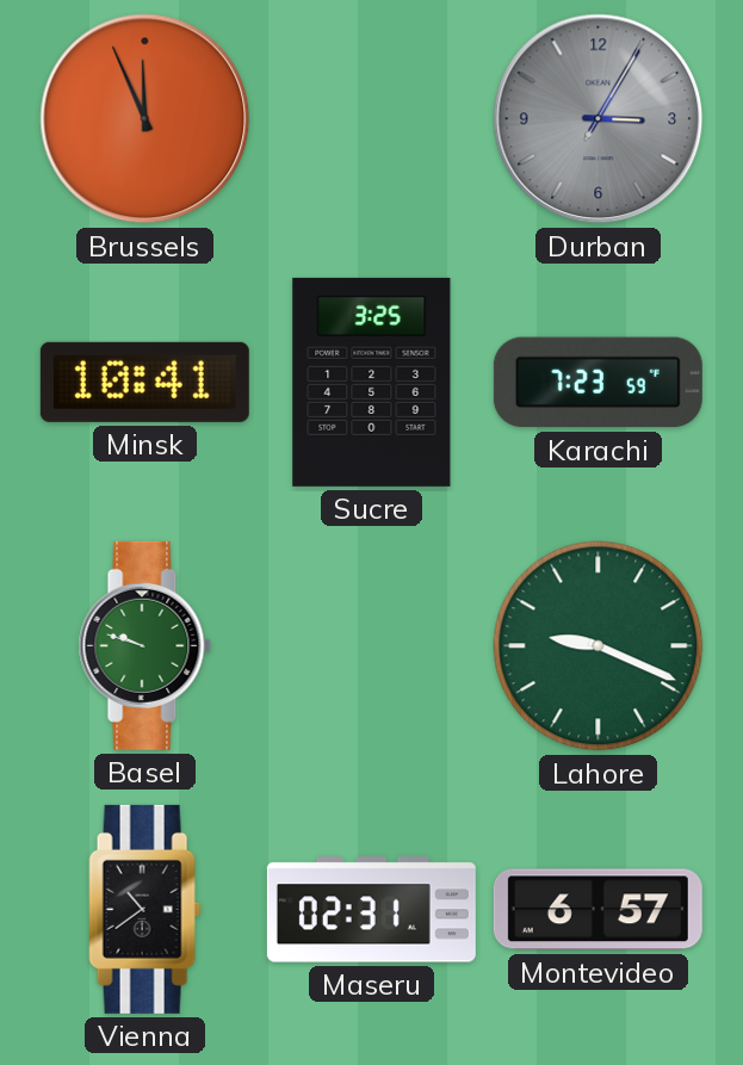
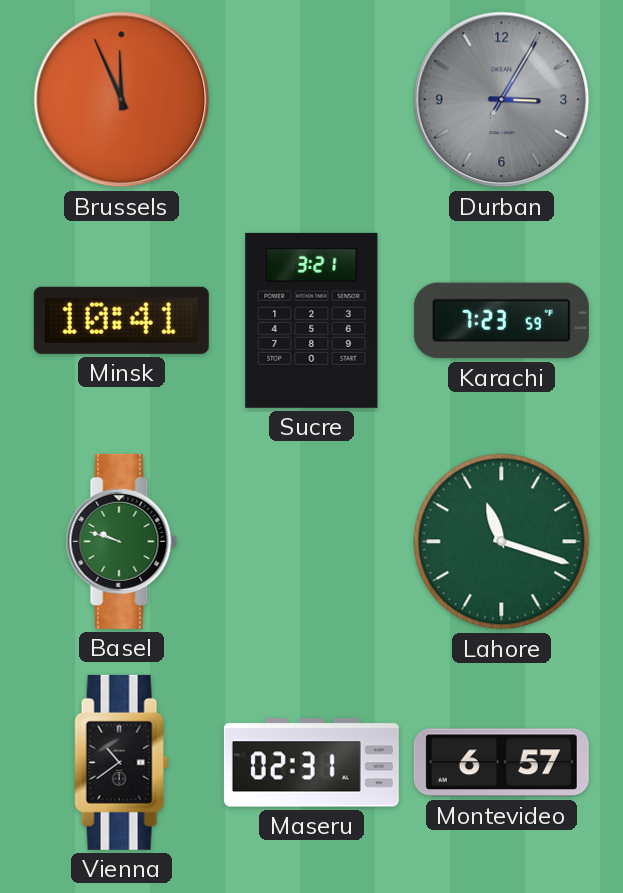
Sucre: 3:25 -> 3:21 (312, 320)
Lahore: 9:19 -> 11:18 (502, 542)
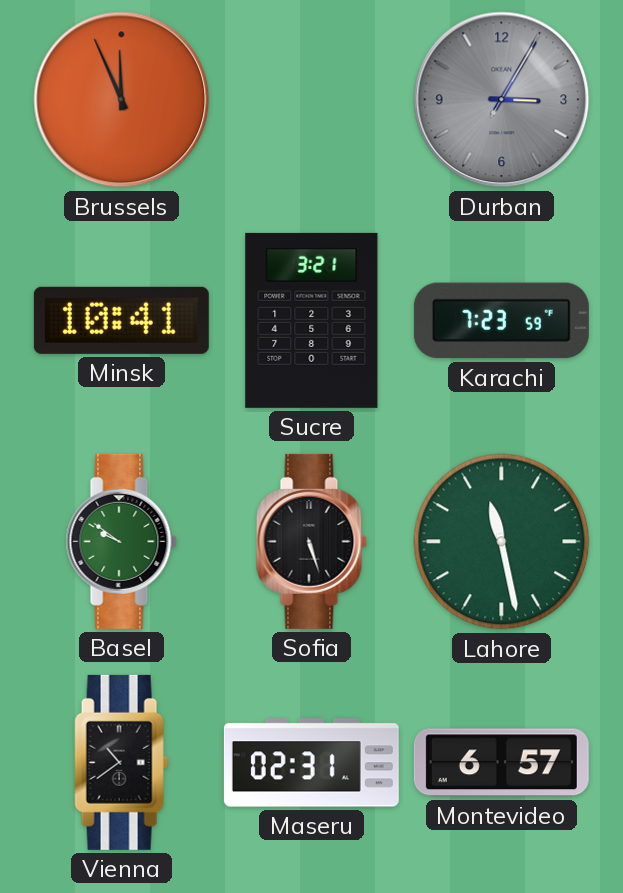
Basel: 9:48 -> 9:51 (121, 541)
Sofia: none -> 5:27 (311, 541)
Lahore: 11:18 -> 11:28 (502, 542)
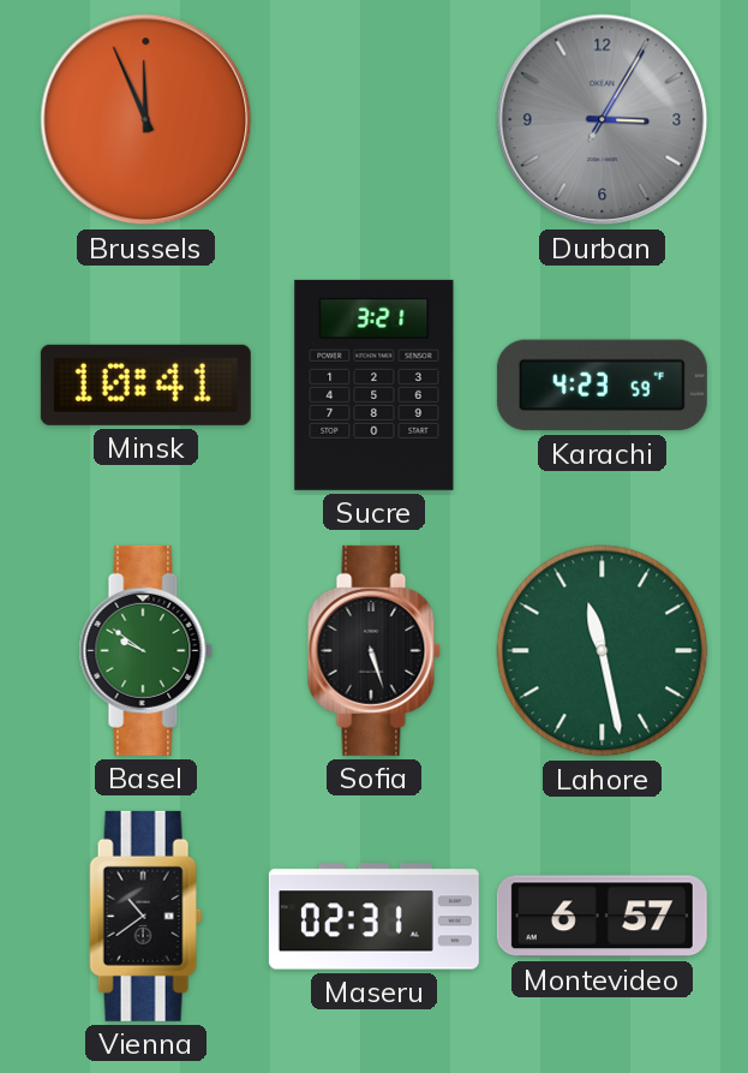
Karachi: 7:23 -> 4:23 (602, 386)
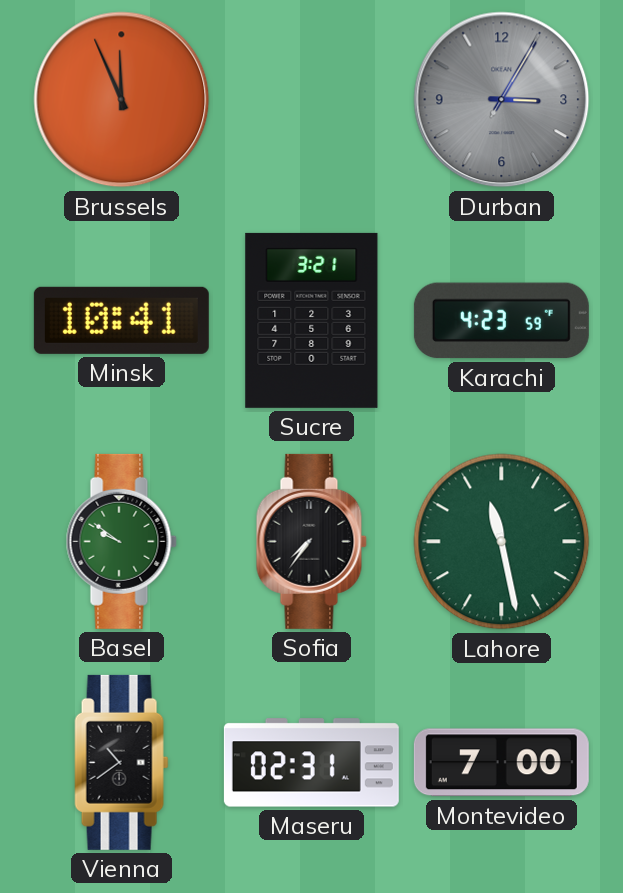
Sofia: 5:27 -> 7:36 (311, 541)
Montevideo: 6:57 -> 7:00 (501, 763)
